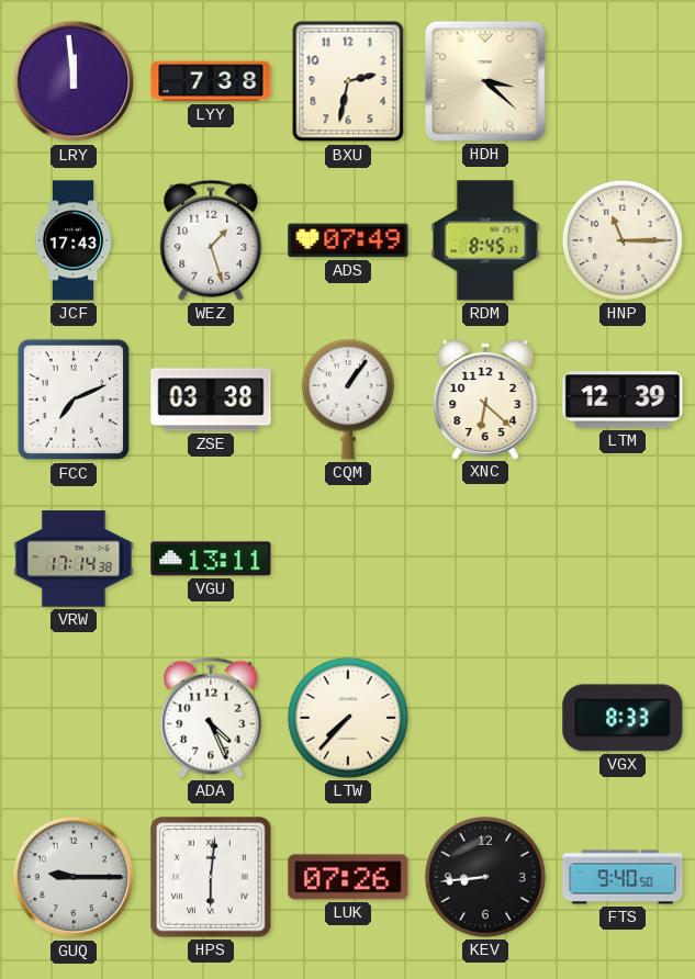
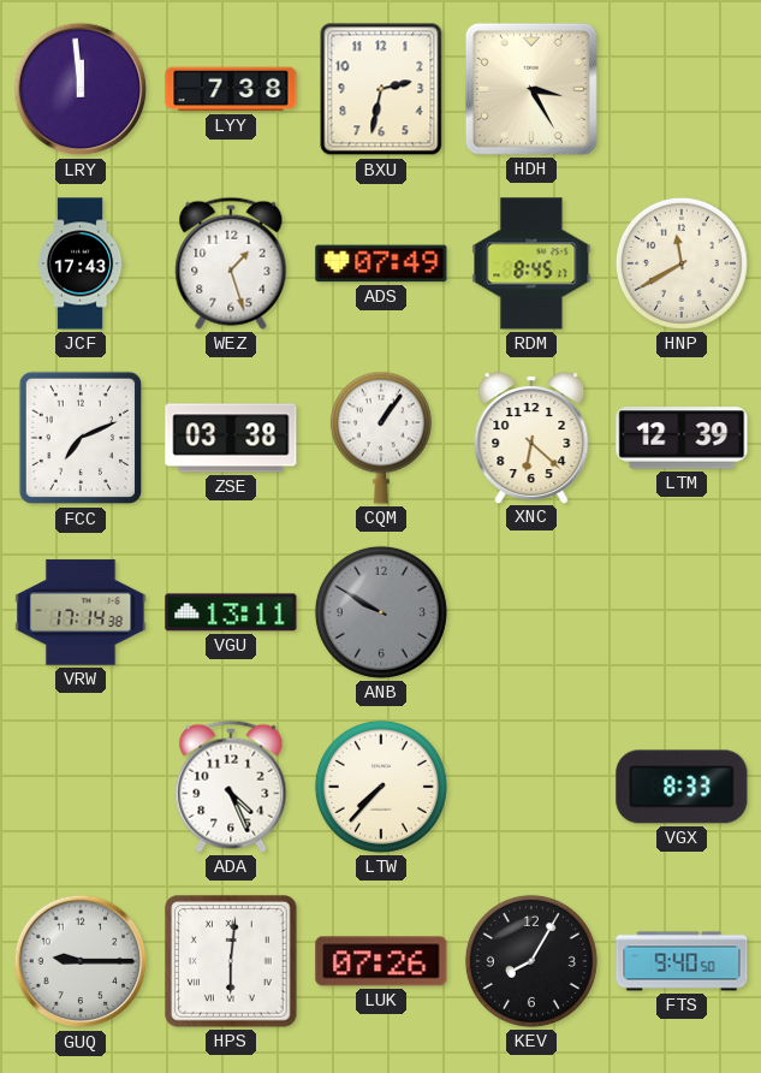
HDH: 3:22 -> 3:25 (531, 89)
HNP: 11:15 -> 11:40 (682, 263)
ANB: none -> 9:50 (381, 612)
KEV: 8:44 -> 8:05 (531, 961)
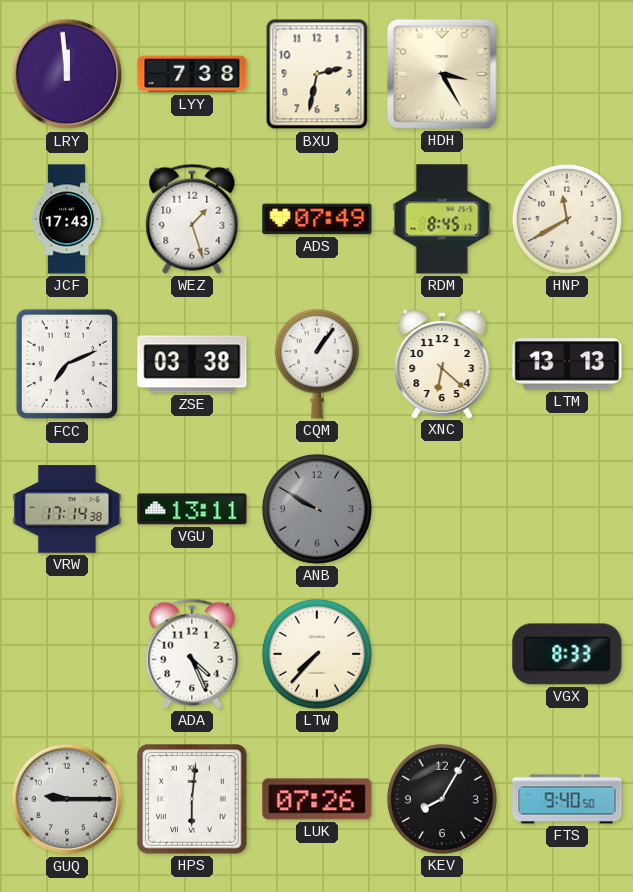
LTM: 12:39 -> 13:13 (567, 364)
